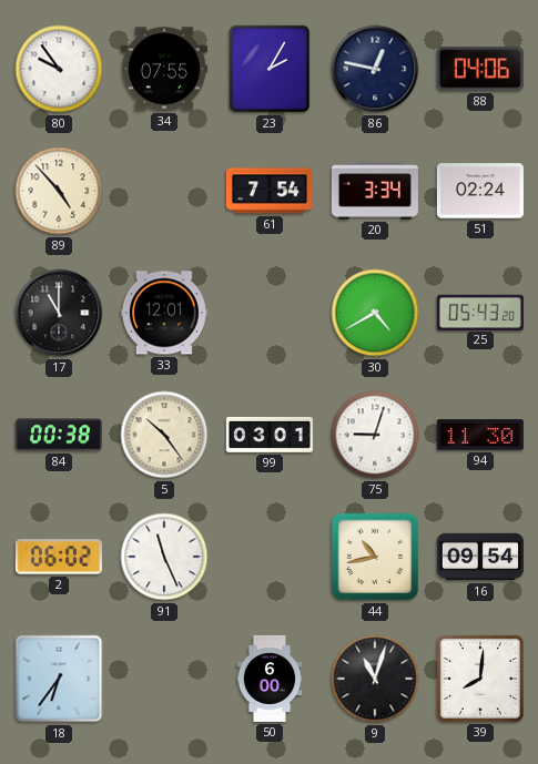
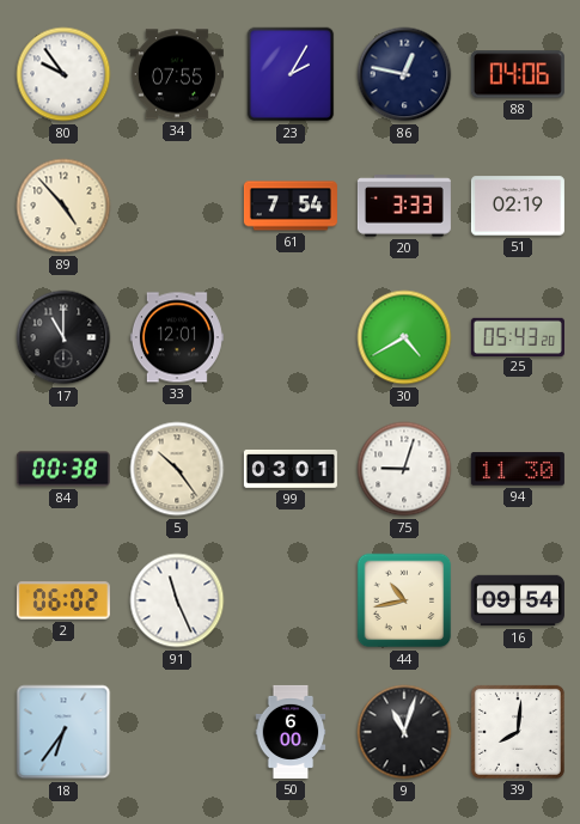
20: 3:34 -> 3:33 (404, 206)
51: 02:24 -> 02:19 (518, 206)
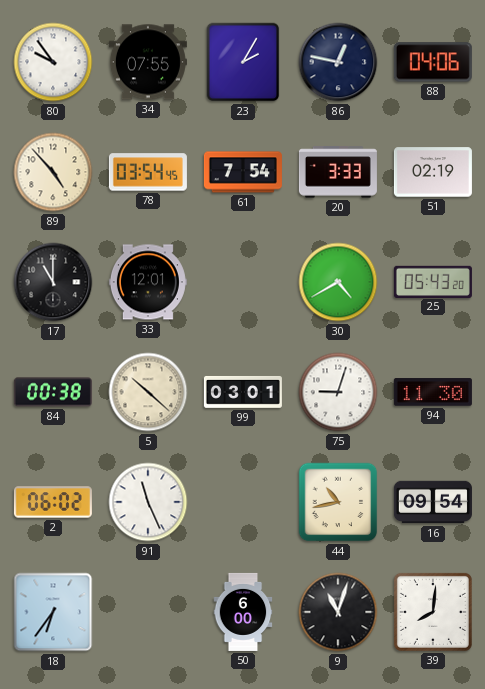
78: none -> 03:54 (148, 172)
5: 10:24 -> 10:22 (148, 392)
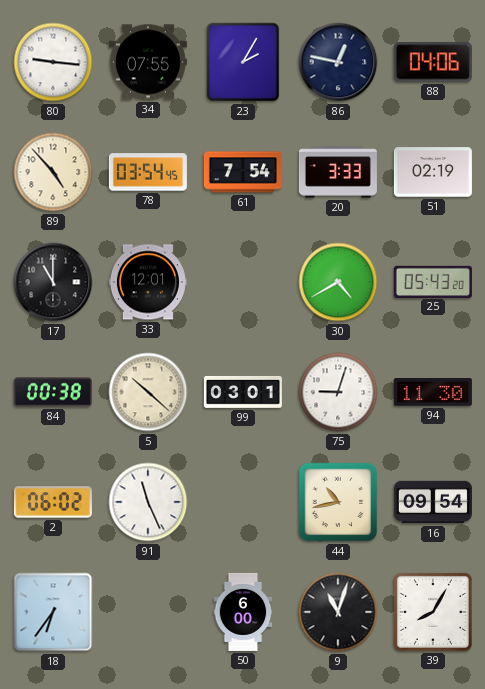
80: 9:54 -> 9:16 (53, 62)
39: 8:01 -> 8:05 (433, 612)
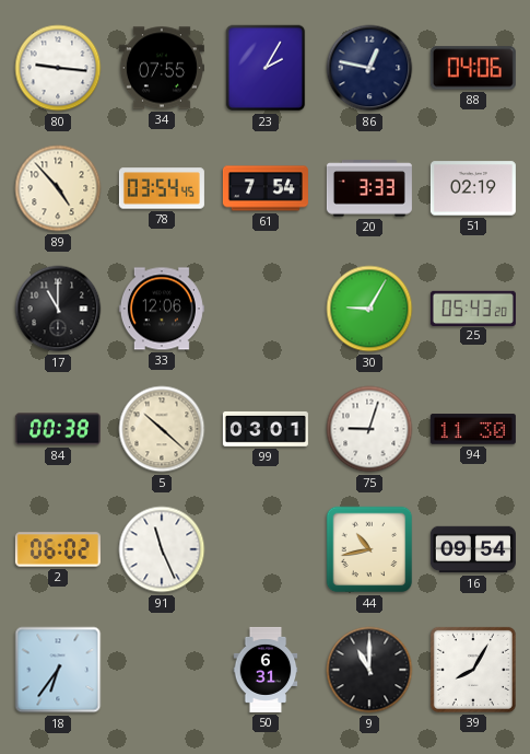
33: 12:01 -> 12:06 (162, 309)
30: 4:40 -> 9:05 (369, 309)
50: 6:00 -> 6:31 (266, 670)
9: 11:03 -> 11:00 (369, 670)
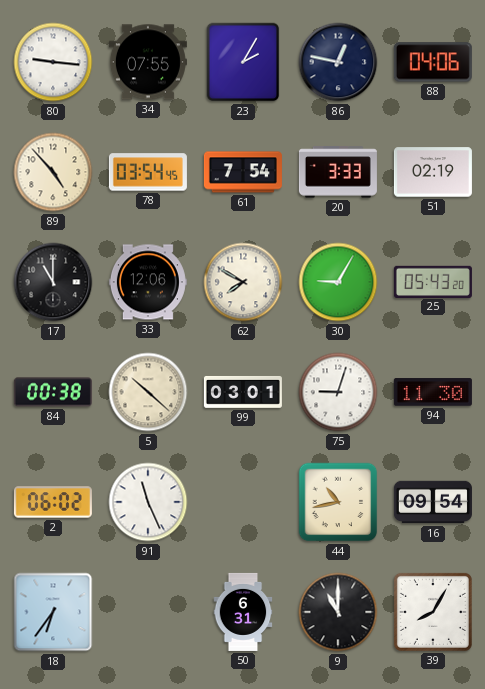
62: none -> 7:50 (243, 282)
